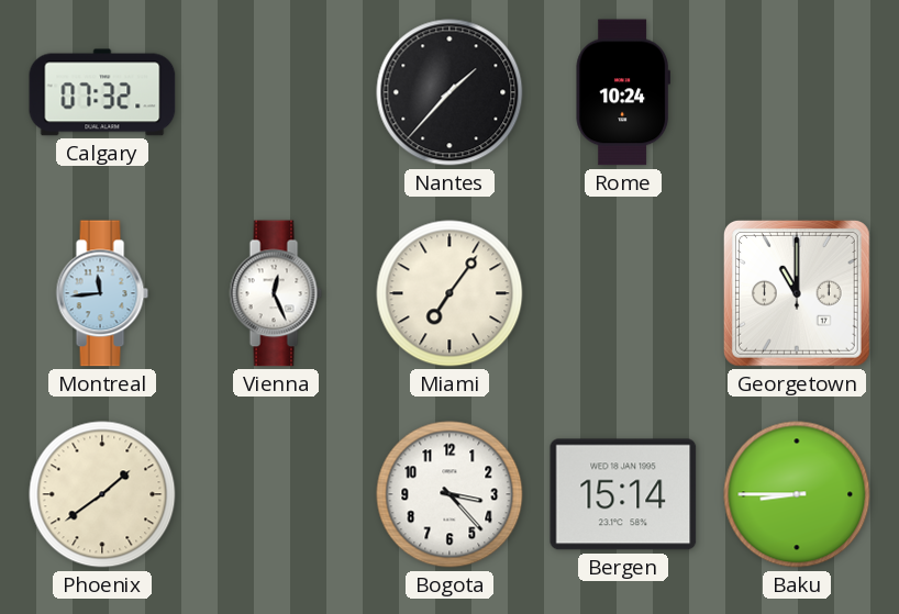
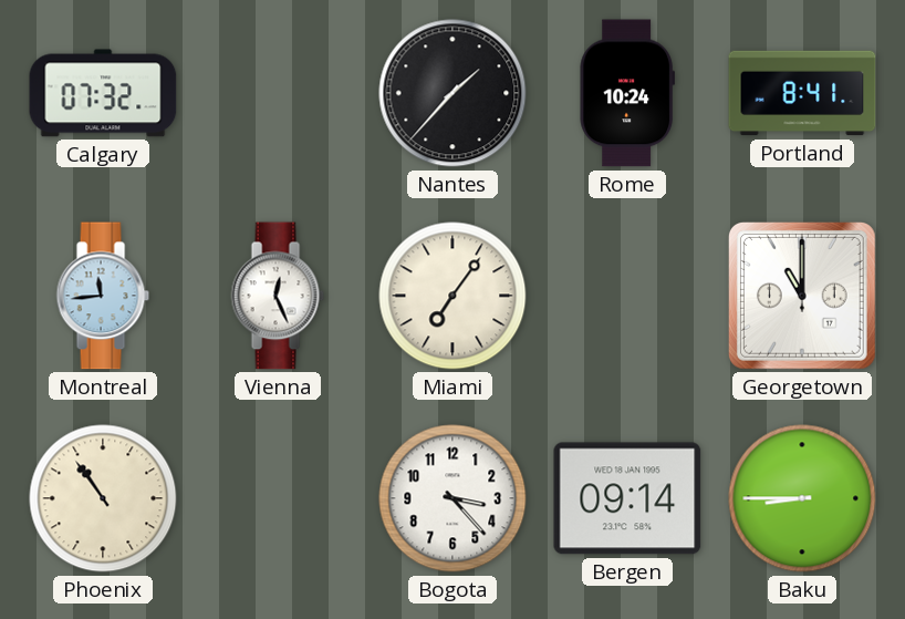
Portland: none -> 8:41 (802, 93)
Phoenix: 1:39 -> 10:54 (103, 498)
Bergen: 15:14 -> 09:14 (627, 498)
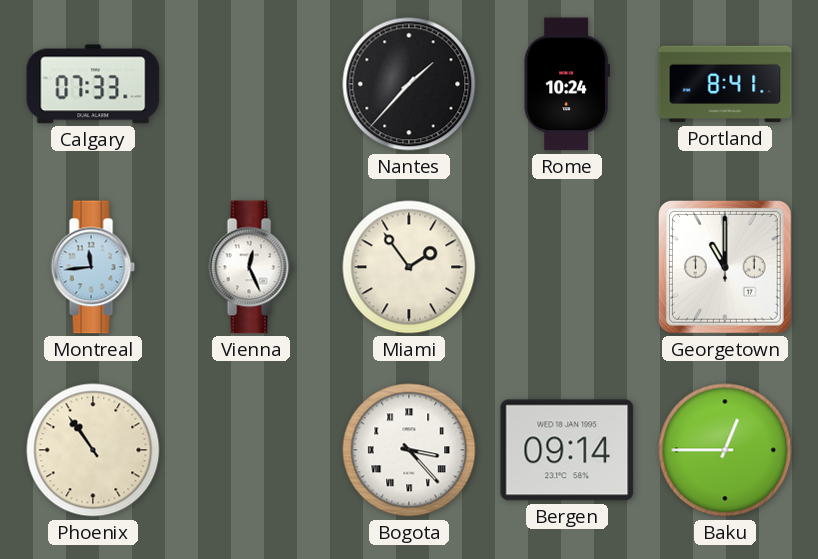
Calgary: 07:32 -> 07:33 (93, 84)
Miami: 7:06 -> 1:54 (409, 267)
Bogota numerals: Arabic -> Roman (409, 450)
Baku: 8:45 -> 12:45 (725, 450)
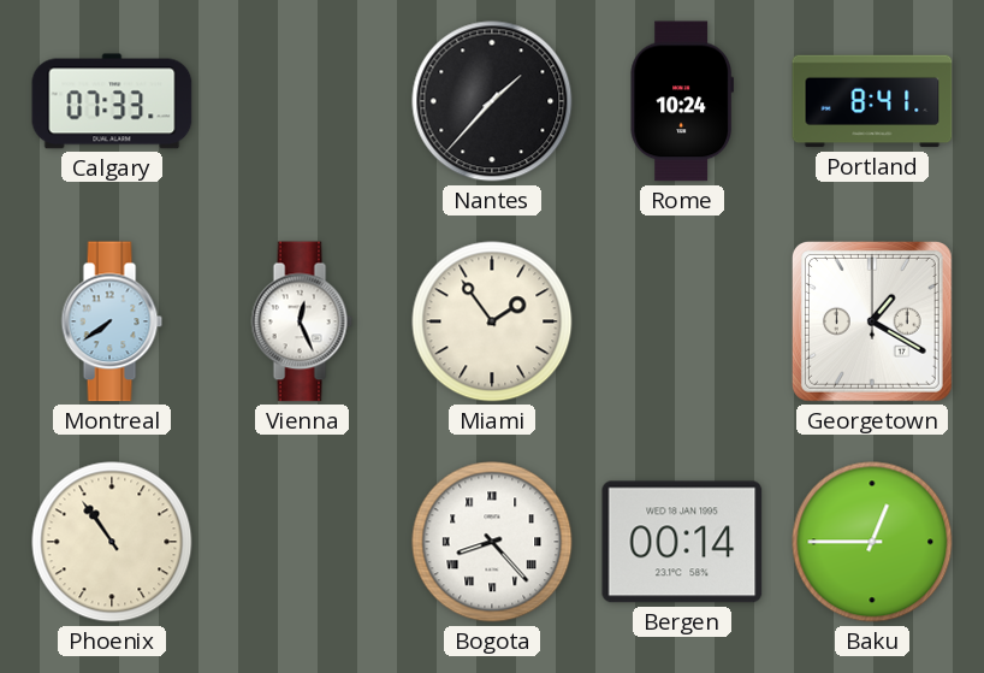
Montreal: 11:44 -> 7:39 (112, 321)
Georgetown: 11:00 -> 1:20 (872, 321)
Bogota: 3:23 -> 8:23 (492, 542)
Bergen: 09:14 -> 00:14 (682, 542)
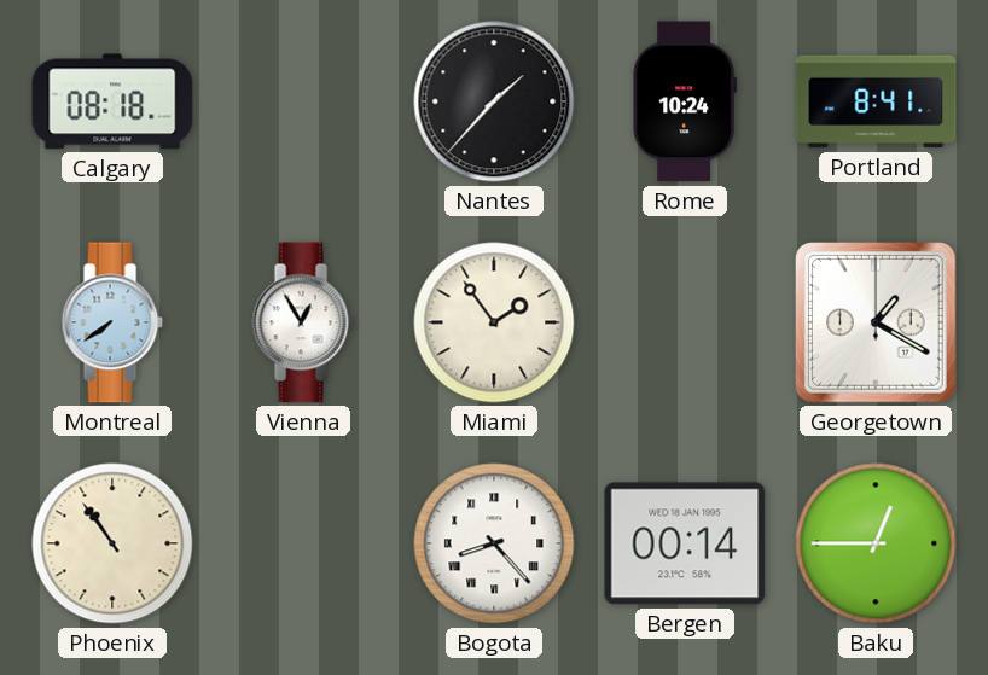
Calgary: 07:33 -> 08:18 (112, 101)
Vienna: 12:26 -> 12:55 (303, 322)
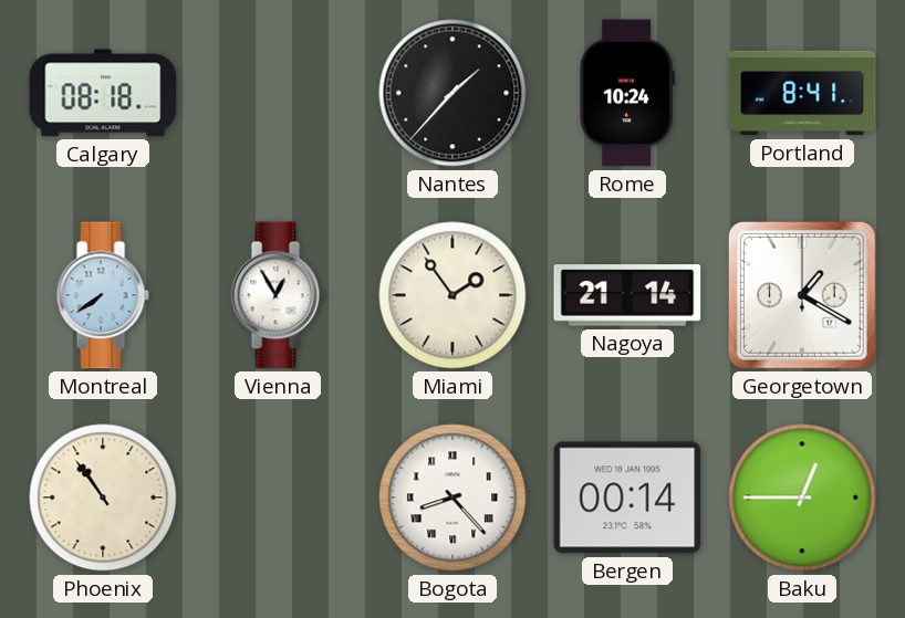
Nagoya: none -> 21:14 (627, 295)
